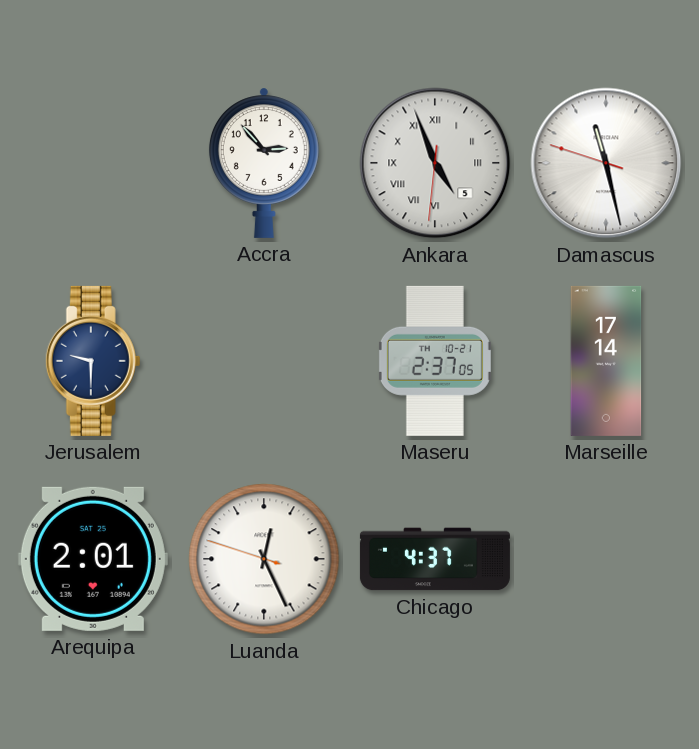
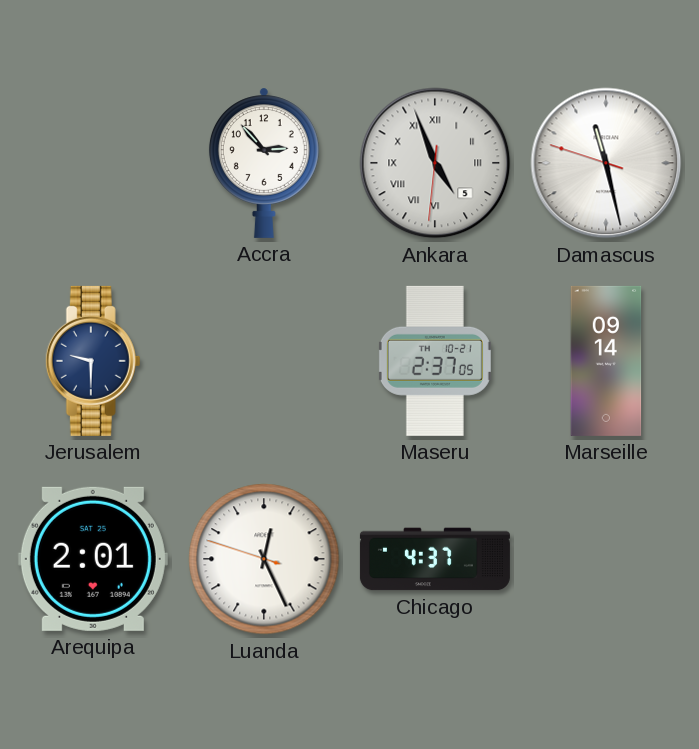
Marseille: 17:14 -> 09:14 (606, 361)
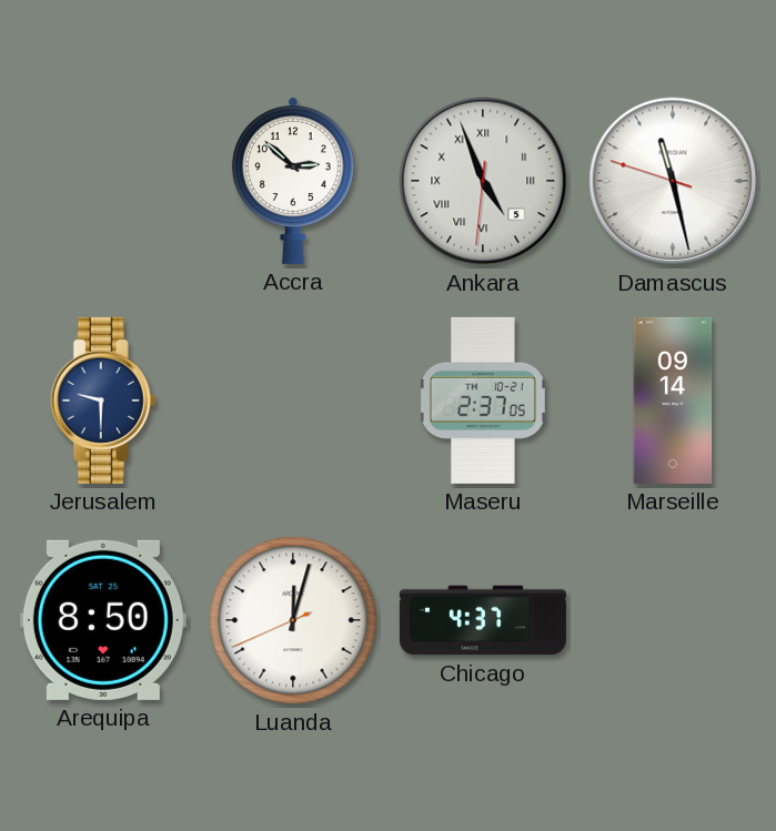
Accra: 2:53 -> 2:52 (293, 181)
Arequipa: 2:01 -> 8:50 (103, 620)
Luanda: 12:25 -> 12:02 (293, 620)
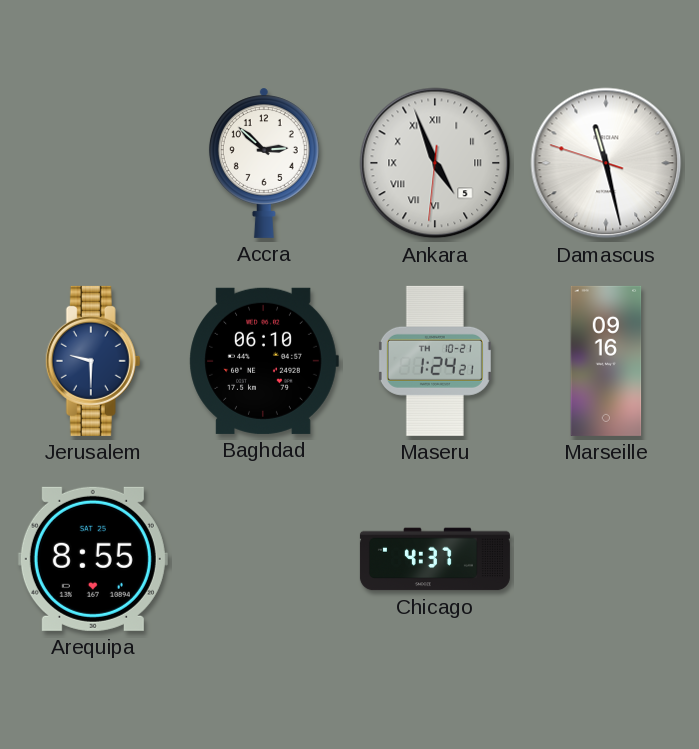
Baghdad: none -> 06:10 (264, 361)
Maseru: 2:37 -> 1:24 (435, 361)
Marseille: 09:14 -> 09:16 (606, 361)
Arequipa: 8:50 -> 8:55 (93, 559)
Luanda: 12:02 -> none (293, 620)
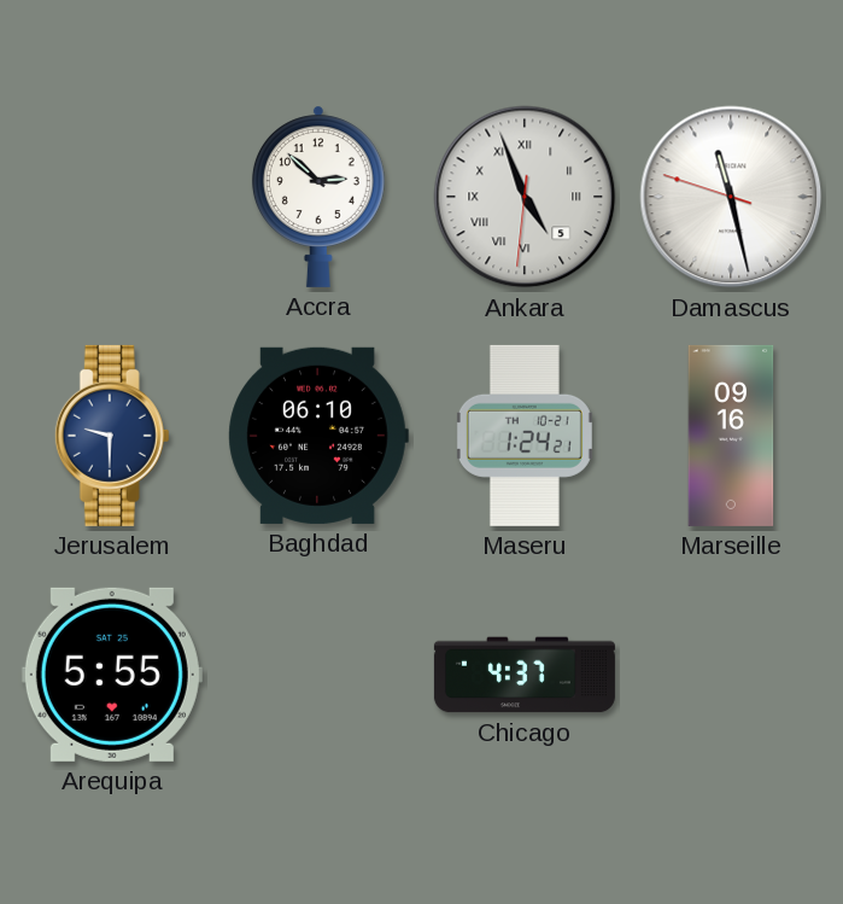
Arequipa: 8:55 -> 5:55 (112, 675)
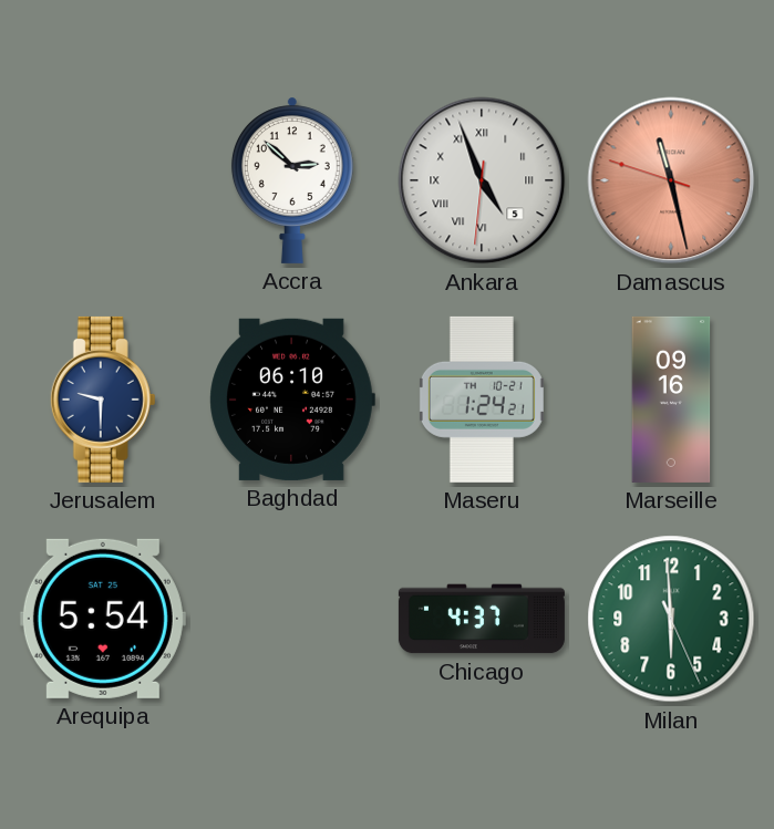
Damascus dial: white -> salmon (671, 180)
Arequipa: 5:55 -> 5:54 (103, 619)
Milan: none -> 5:59 (671, 619)
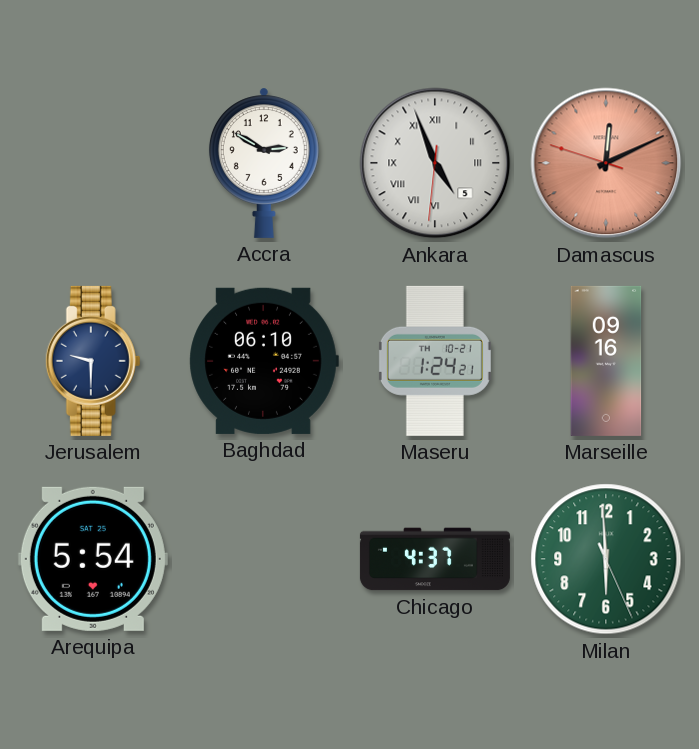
Accra: 2:52 -> 2:50 (264, 163)
Damascus: 11:27 -> 12:10 (606, 163)
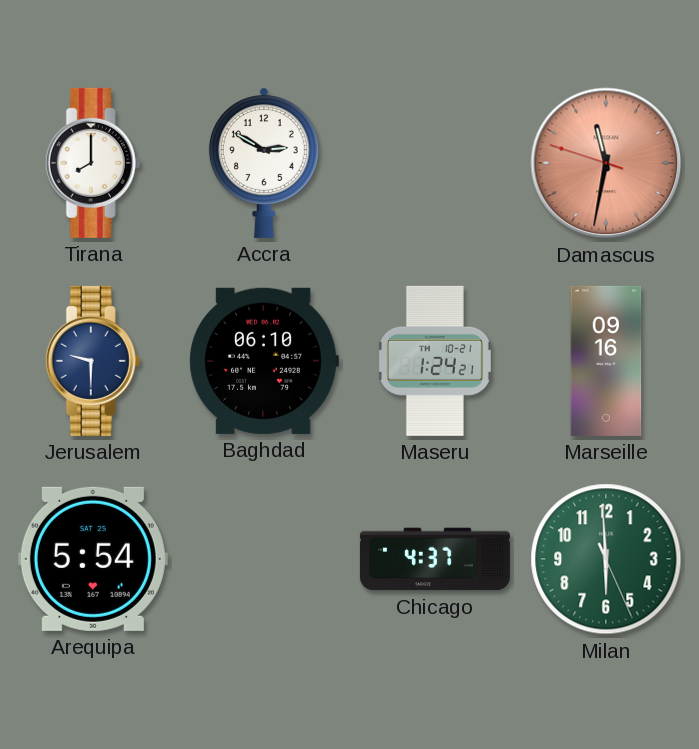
Tirana: none -> 8:00 (93, 163)
Ankara: 4:56 -> none (435, 163)
Damascus: 12:10 -> 11:31 (606, 163)
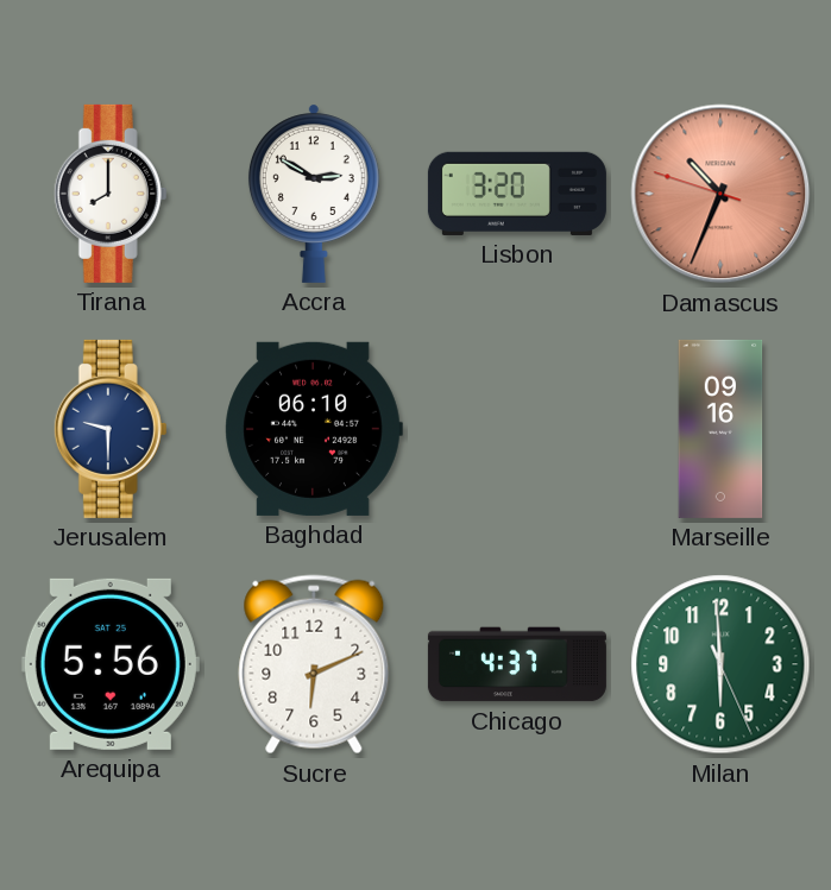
Lisbon: none -> 3:20 (517, 194)
Damascus: 11:31 -> 10:33 (720, 194)
Maseru: 1:24 -> none (435, 361)
Arequipa: 5:54 -> 5:56 (111, 664)
Sucre: none -> 6:11 (314, 664)
